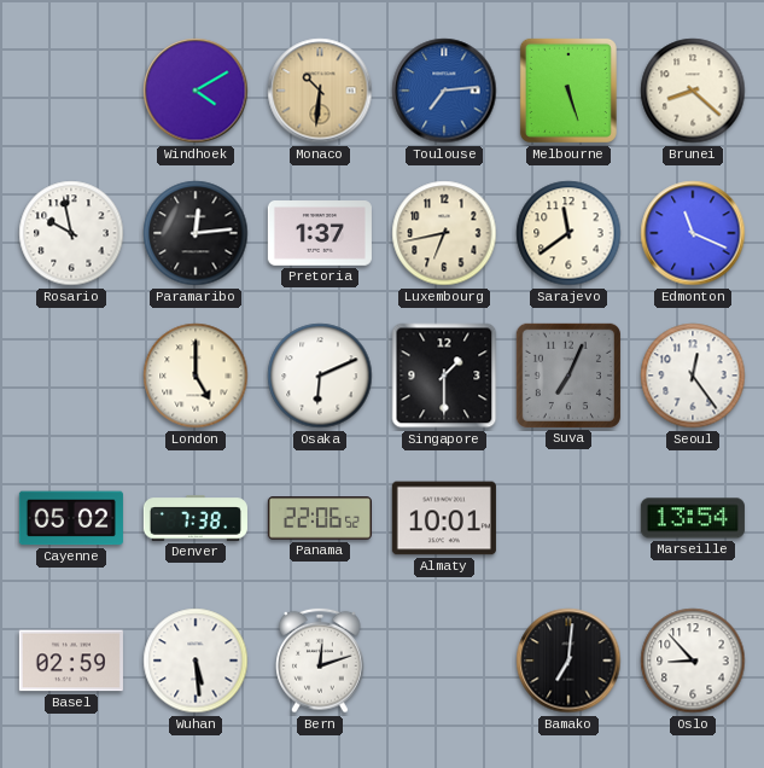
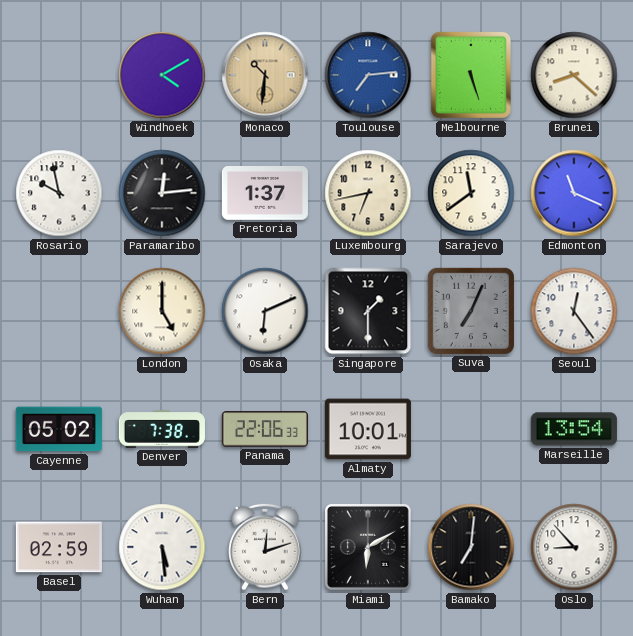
Panama: 22:06:52 -> 22:06:33 (265, 429)
Miami: none -> 6:10 (368, 547)
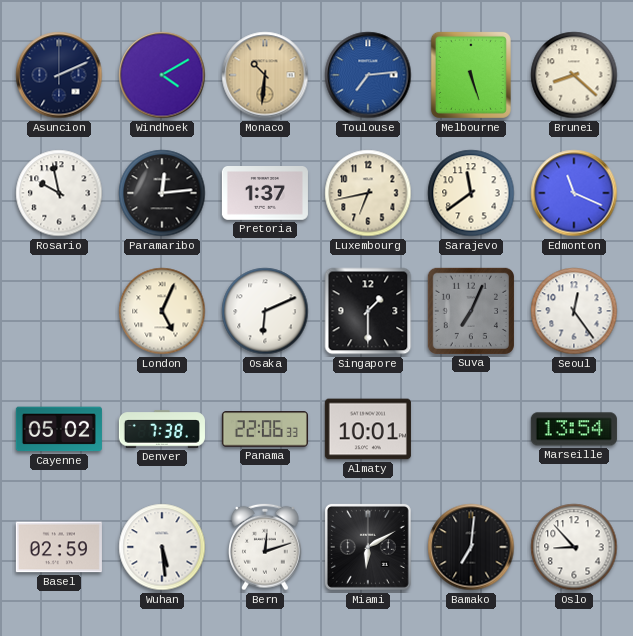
Asuncion: none -> 2:11 (59, 75)
London: 5:00 -> 5:04 (162, 311)
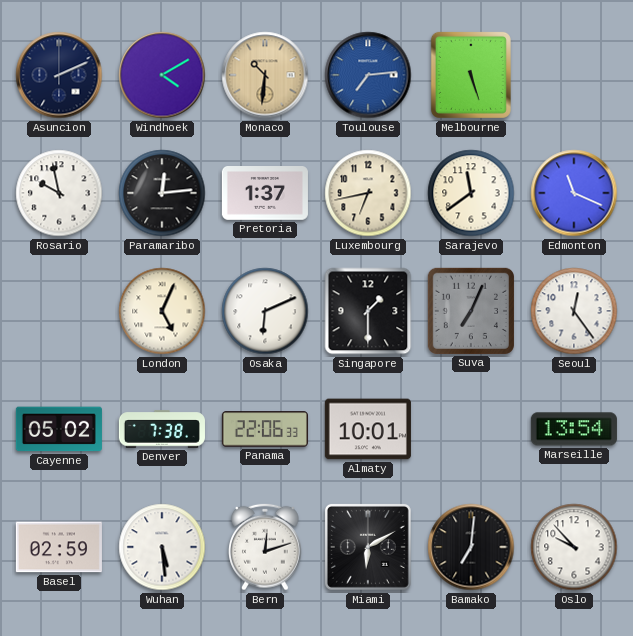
Brunei: 8:22 -> none (574, 75)
Oslo: 8:53 -> 9:53 (574, 547)
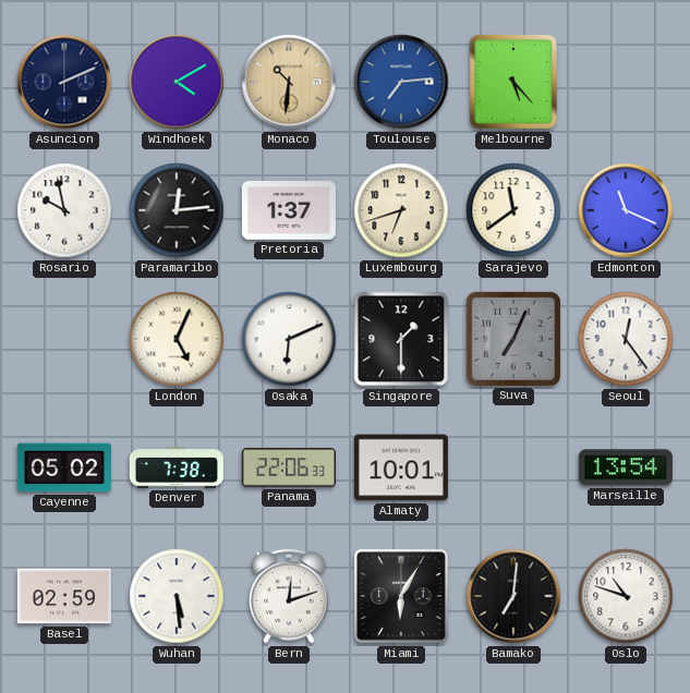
Melbourne: 5:27 -> 5:23 (513, 82)
Luxembourg: 6:43 -> 6:42 (401, 210)
Miami: 6:10 -> 6:05 (401, 596)
Oslo: 9:53 -> 10:48 (626, 596)
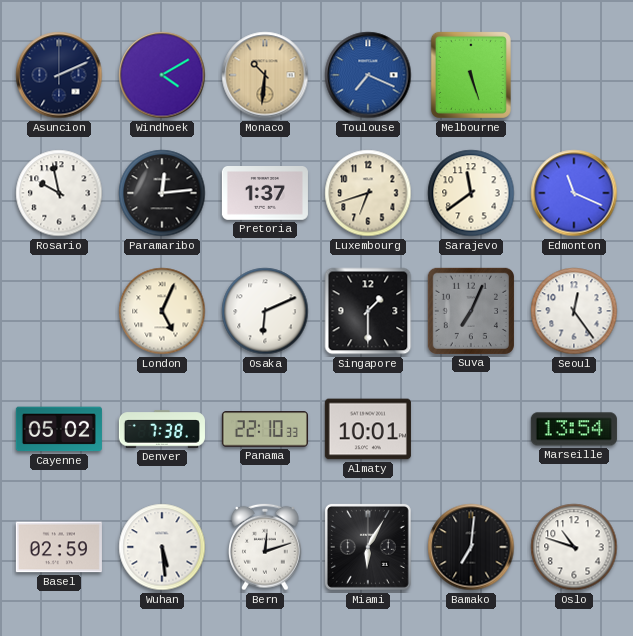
Toulouse: 7:14 -> 7:19 (368, 75)
Melbourne: 5:23 -> 5:27 (471, 75)
Panama: 22:06 -> 22:10 (265, 429)
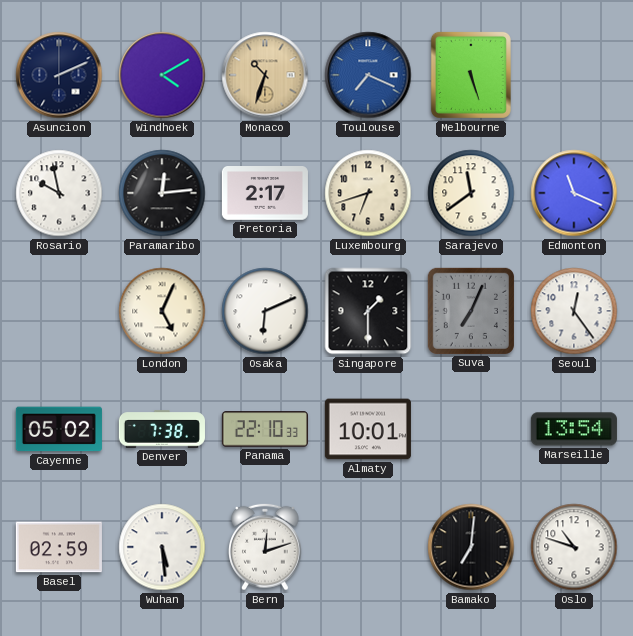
Monaco: 10:31 -> 10:33 (265, 75)
Pretoria: 1:37 -> 2:17 (265, 194)
Miami: 6:05 -> none (368, 547)
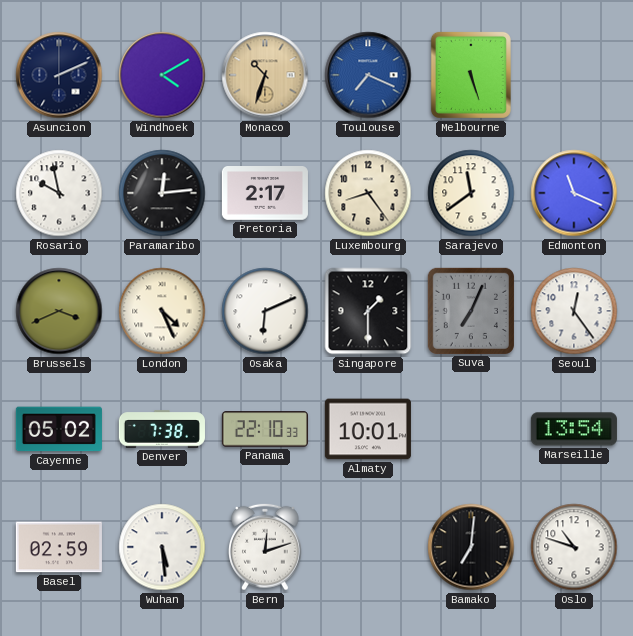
Luxembourg: 6:42 -> 8:24 (368, 193)
Brussels: none -> 3:41 (59, 311)
London: 5:04 -> 4:26 (162, 311)
